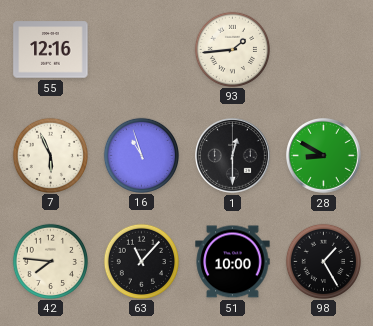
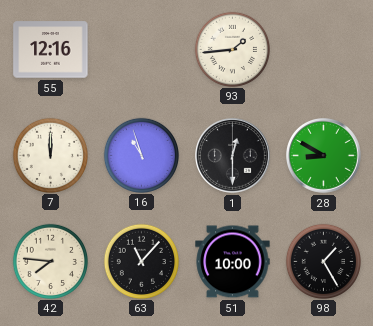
7: 5:56 -> 12:00 (50, 155)
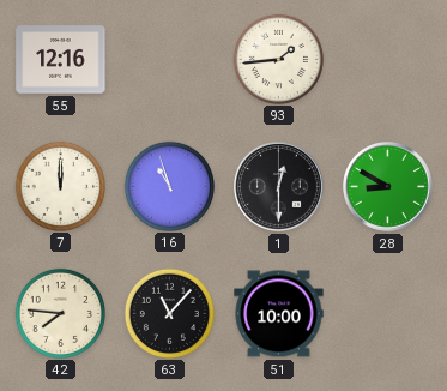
98: 1:25 -> none (323, 261)
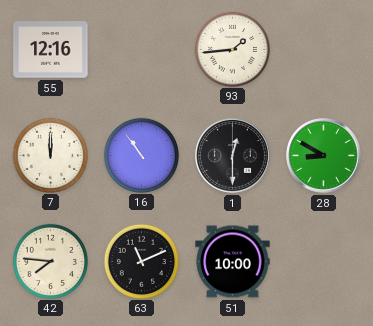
16: 10:57 -> 10:54 (141, 155)
63: 11:07 -> 11:11 (141, 261)
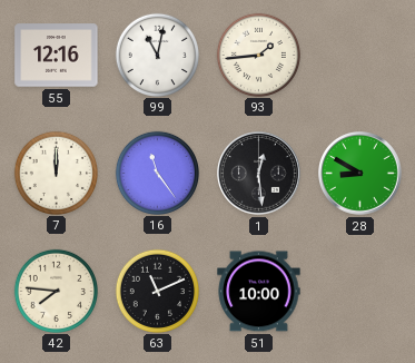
99: none -> 11:02 (157, 55)
16: 10:54 -> 11:24 (157, 173)
1: 12:30 -> 12:29 (259, 174)
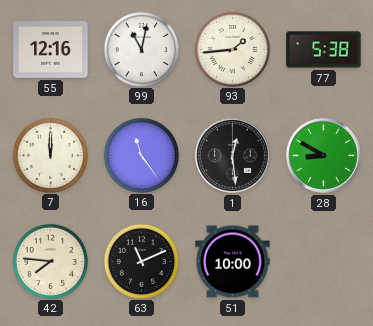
77: none -> 5:38 (324, 50)
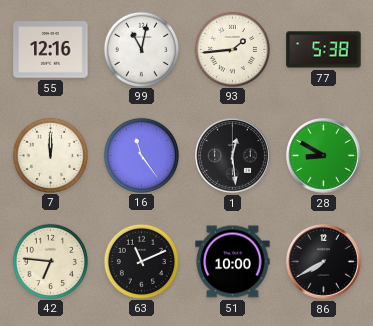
42: 7:46 -> 6:46 (50, 261)
86: none -> 7:40 (324, 262)
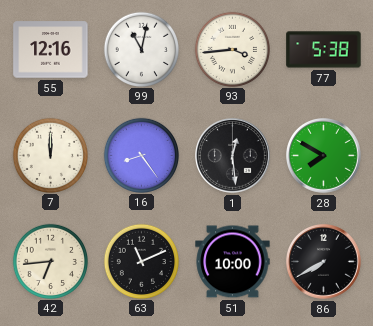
93: 1:44 -> 3:44 (232, 49)
16: 11:24 -> 8:24 (141, 155)
28: 8:50 -> 7:50 (324, 156)
42: 6:46 -> 6:44 (50, 261)
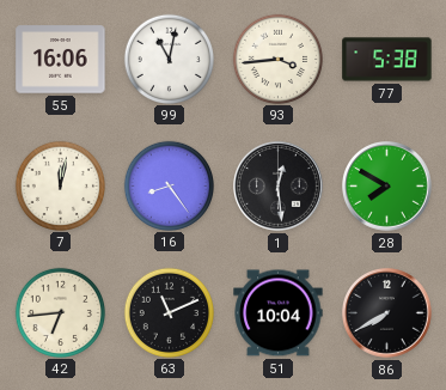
55: 12:16 -> 16:06 (61, 60)
7: 12:00 -> 12:02 (60, 185)
51: 10:00 -> 10:04 (279, 313)
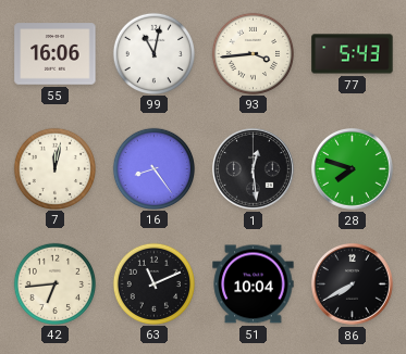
77: 5:38 -> 5:43 (353, 54)
28: 7:50 -> 7:48 (353, 169)
